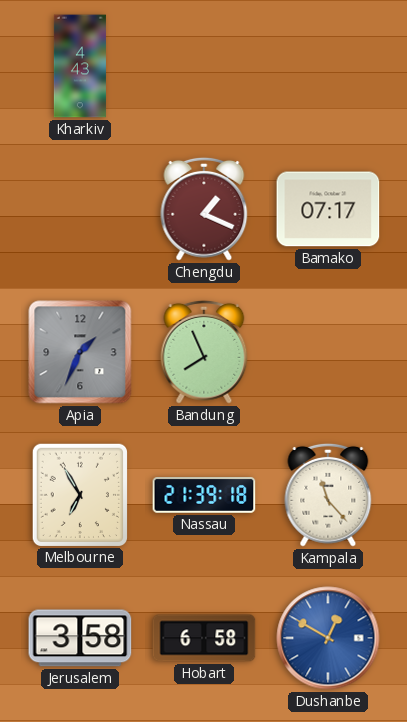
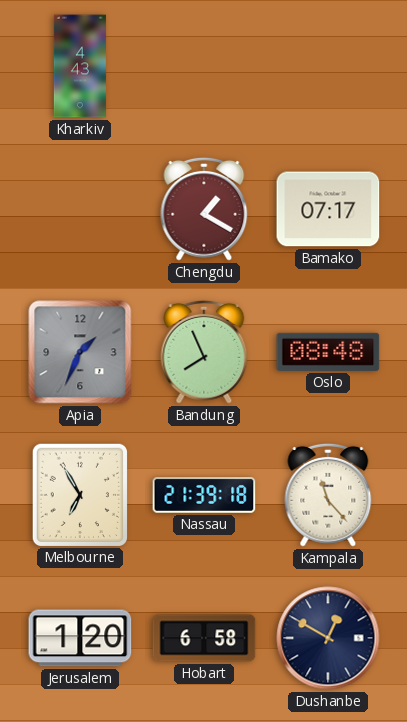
Chengdu: 1:19 -> 1:20 (204, 209)
Oslo: none -> 08:48 (328, 352)
Jerusalem: 3:58 -> 1:20 (80, 638)
Dushanbe dial: blue -> navy (328, 638)
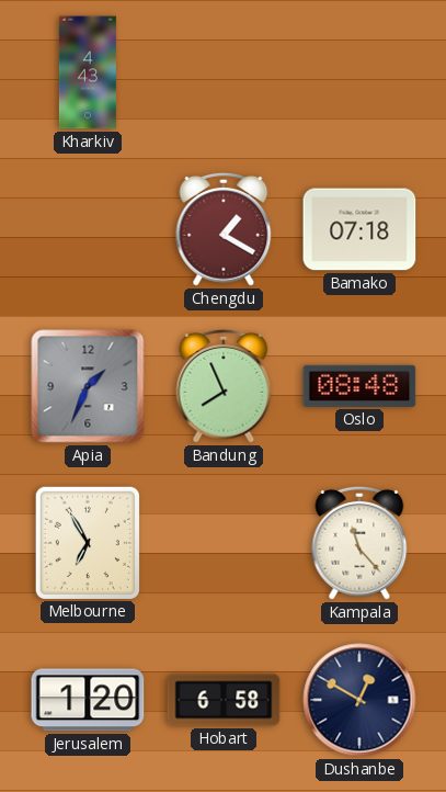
Bamako: 07:17 -> 07:18 (359, 229)
Nassau: 21:39 -> none (204, 496)
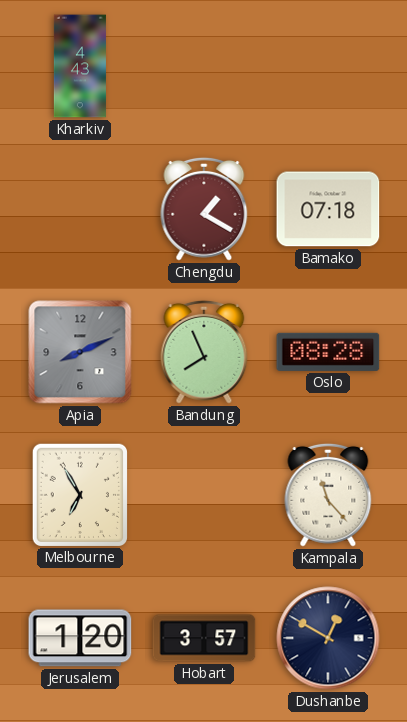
Apia: 1:34 -> 8:11 (80, 352)
Oslo: 08:48 -> 08:28 (328, 352)
Hobart: 6:58 -> 3:57 (204, 638)
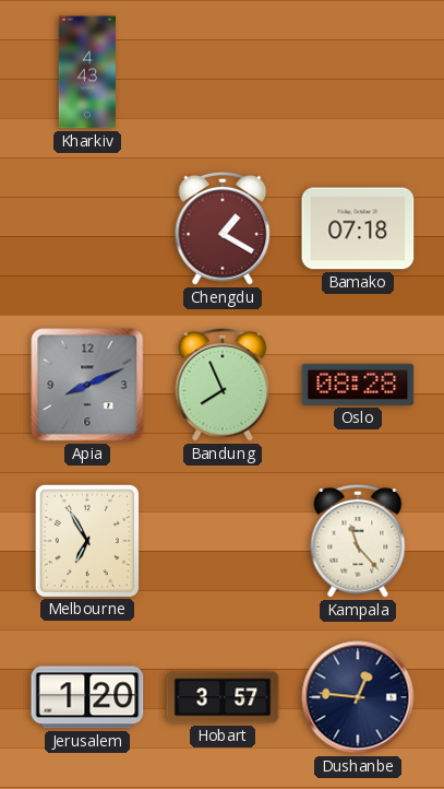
Dushanbe: 12:50 -> 12:46 (358, 697)
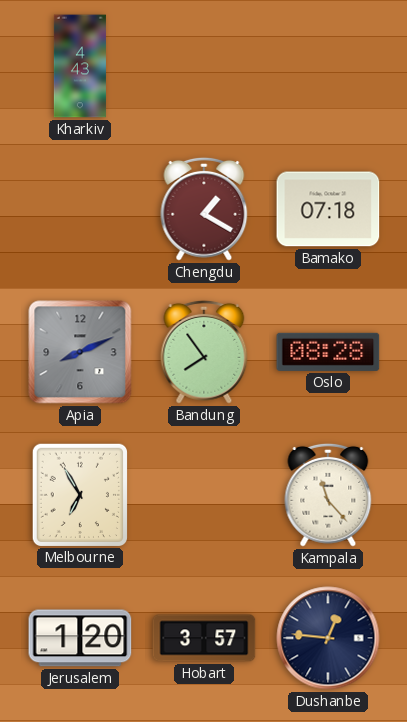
Bandung: 7:56 -> 7:54 (204, 352)
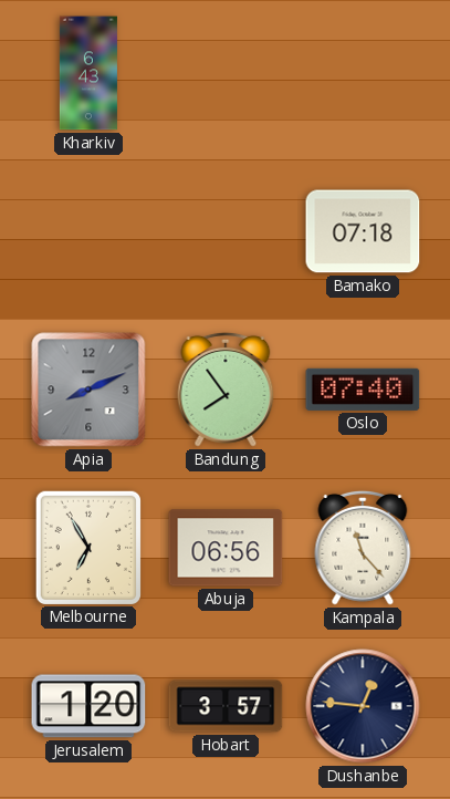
Kharkiv: 4:43 -> 6:43 (88, 73)
Chengdu: 1:20 -> none (204, 209)
Oslo: 08:28 -> 07:40 (363, 390)
Abuja: none -> 06:56 (226, 548)
